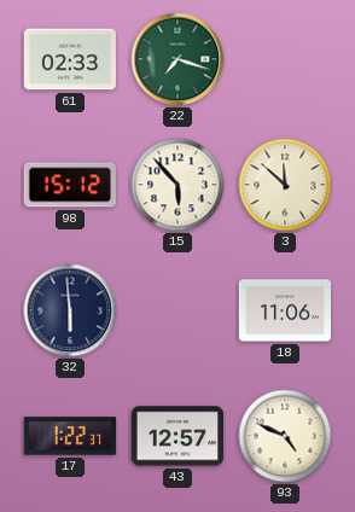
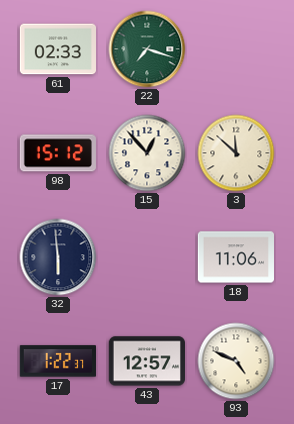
15: 5:53 -> 12:53 (147, 153)
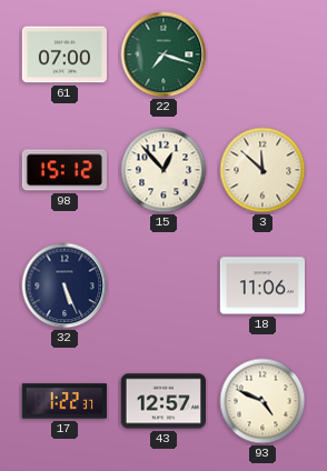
61: 02:33 -> 07:00 (63, 54)
32: 5:59 -> 5:26 (65, 285)
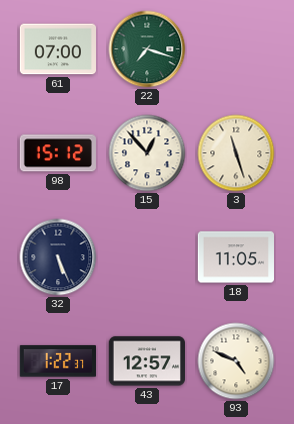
3: 11:52 -> 11:27 (236, 153)
18: 11:06 -> 11:05 (235, 257)
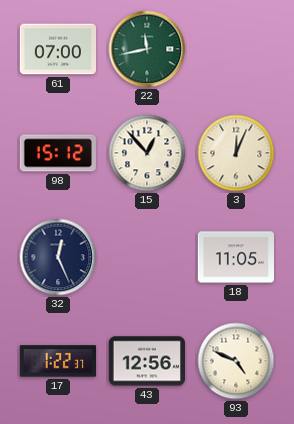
22: 7:18 -> 11:43 (147, 49)
3: 11:27 -> 12:04 (236, 153)
32: 5:26 -> 12:26 (58, 257)
43: 12:57 -> 12:56 (146, 361)
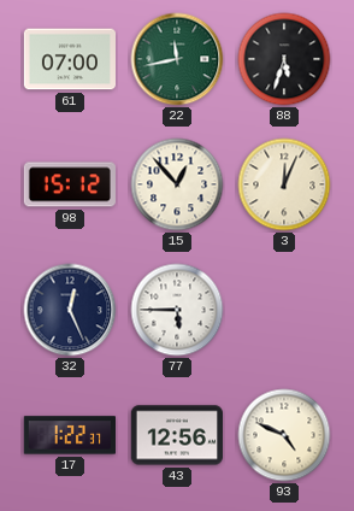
88: none -> 5:33 (284, 59)
77: none -> 5:45 (177, 310)
18: 11:05 -> none (235, 257)
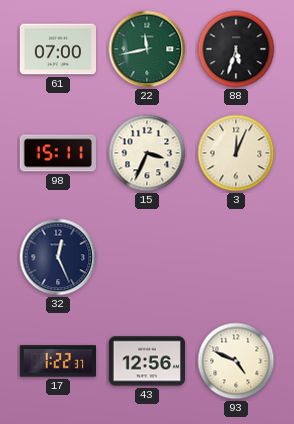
98: 15:12 -> 15:11 (58, 153)
15: 12:53 -> 3:34 (147, 153)
77: 5:45 -> none (177, 310)
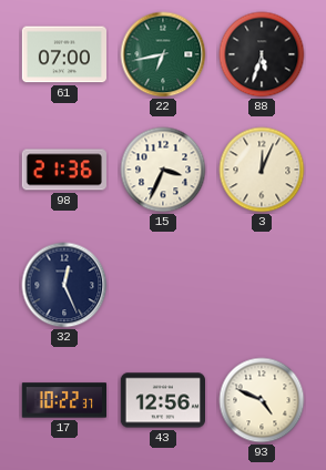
22: 11:43 -> 6:43 (163, 54)
98: 15:11 -> 21:36 (64, 170)
17: 1:22 -> 10:22 (63, 400)
